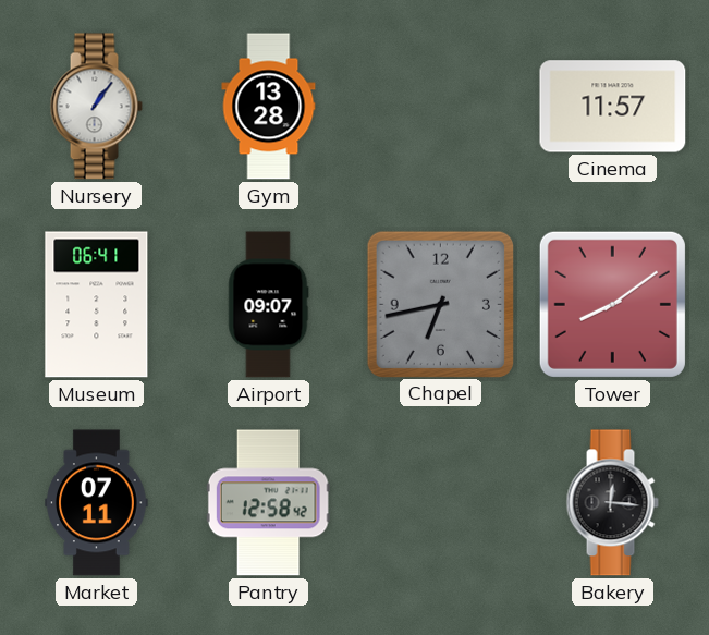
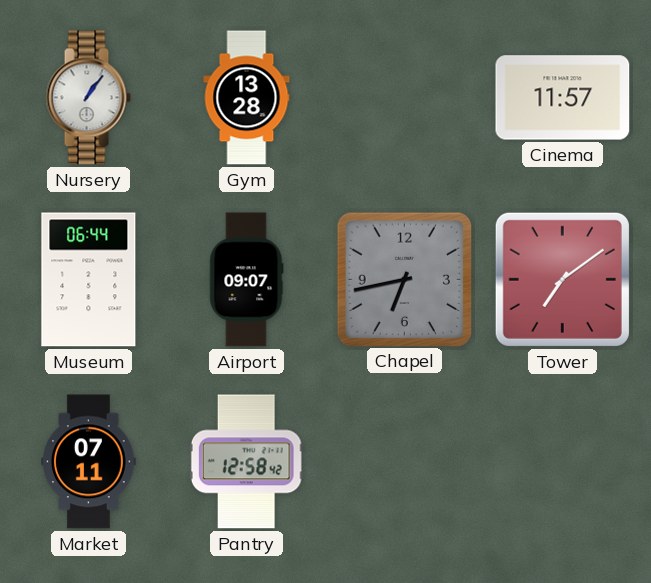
Museum: 06:41 -> 06:44 (89, 280)
Tower: 8:09 -> 7:09 (562, 279)
Bakery: 12:16 -> none (612, 503)
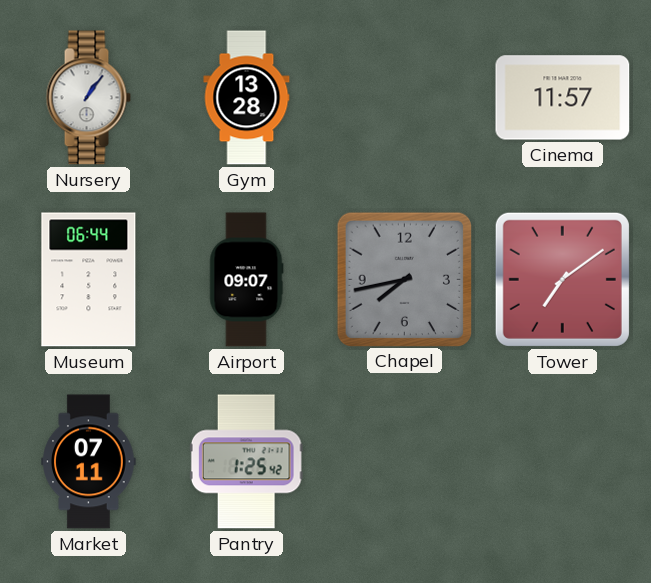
Chapel: 6:43 -> 7:43 (404, 279)
Pantry: 12:58 -> 1:25 (246, 462)
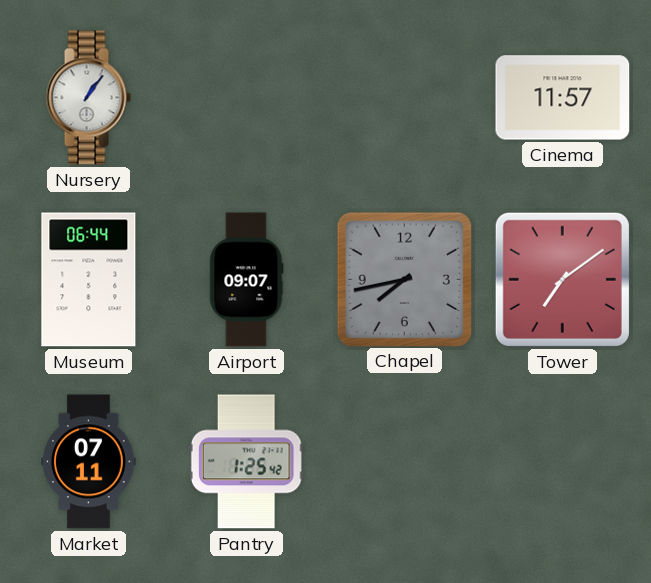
Gym: 13:28 -> none (247, 98)
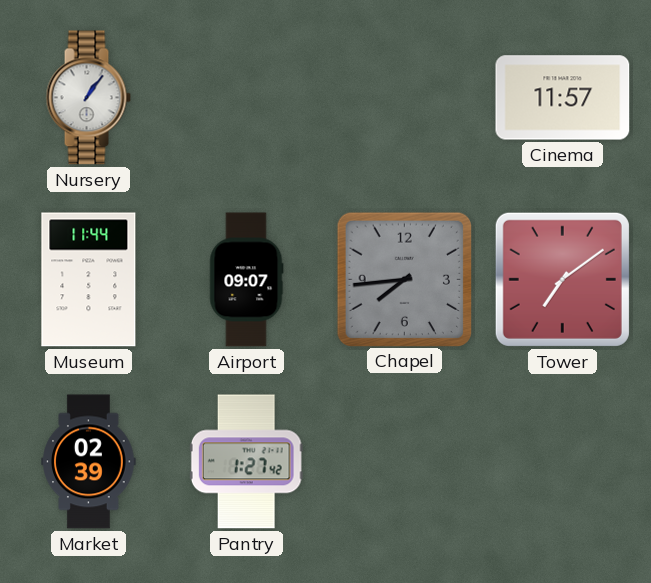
Museum: 06:44 -> 11:44 (89, 280)
Chapel: 7:43 -> 7:44 (404, 279)
Market: 07:11 -> 02:39 (89, 462)
Pantry: 1:25 -> 1:27 (246, 462)
